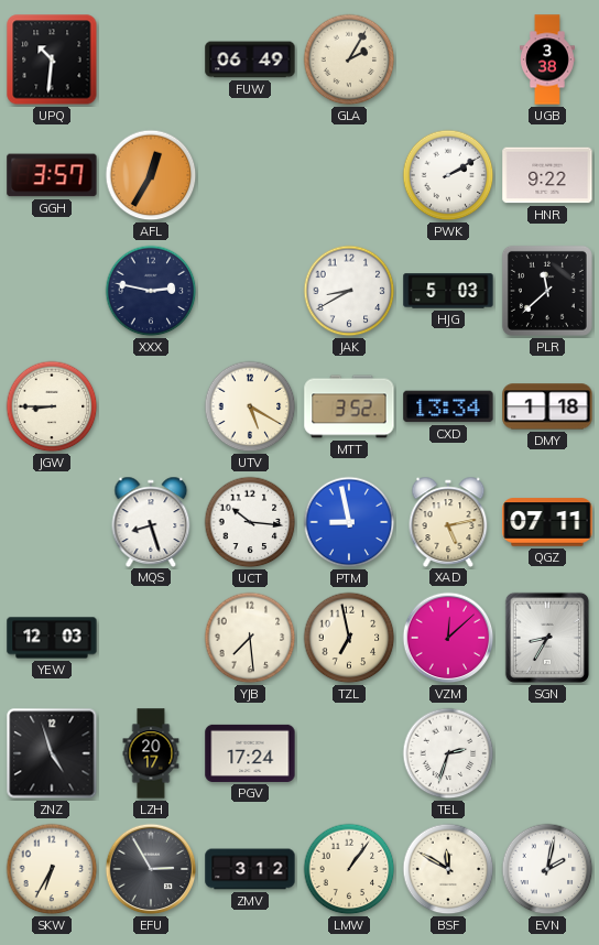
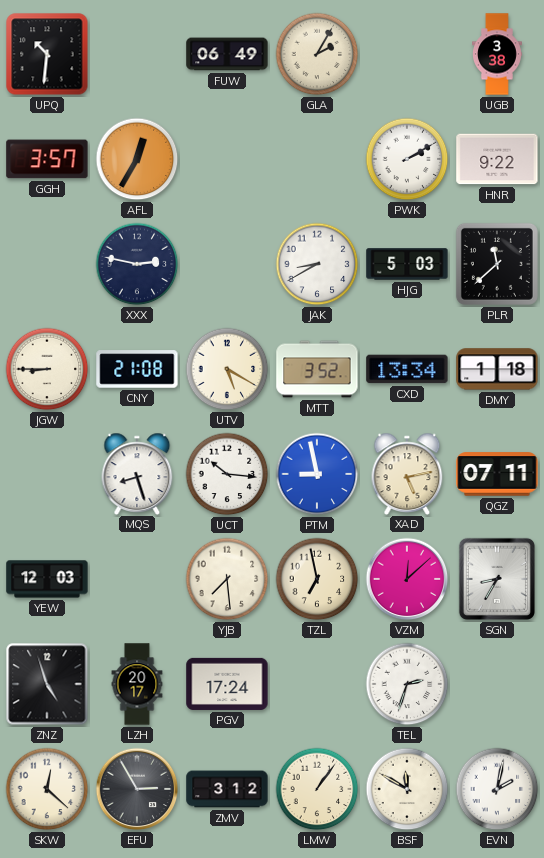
CNY: none -> 21:08 (137, 369)
SKW: 6:35 -> 12:22 (47, 789)
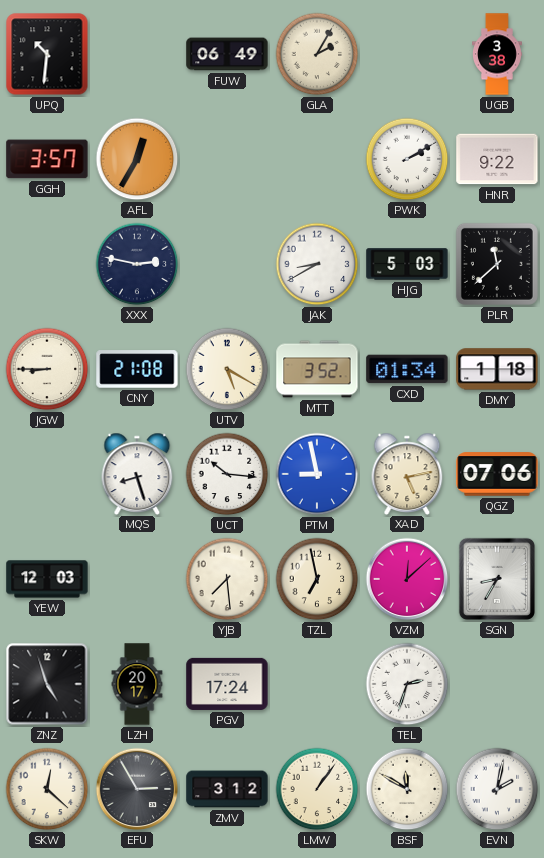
CXD: 13:34 -> 01:34 (407, 369)
QGZ: 07:11 -> 07:06 (497, 474)
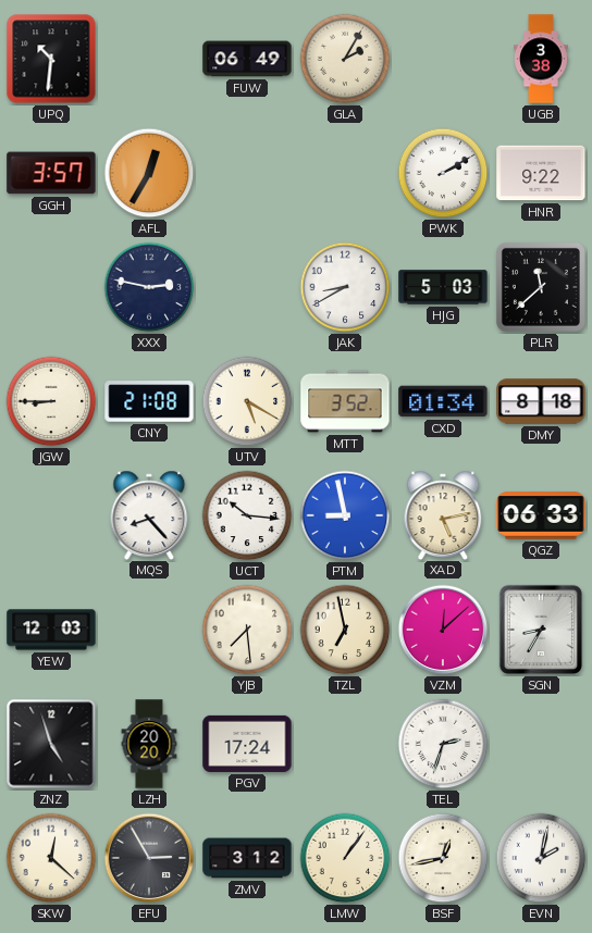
DMY: 1:18 -> 8:18 (541, 401)
MQS: 8:27 -> 8:23 (149, 514)
QGZ: 07:06 -> 06:33 (541, 515)
LZH: 20:17 -> 20:20 (149, 744)
BSF: 11:50 -> 12:43 (443, 858)
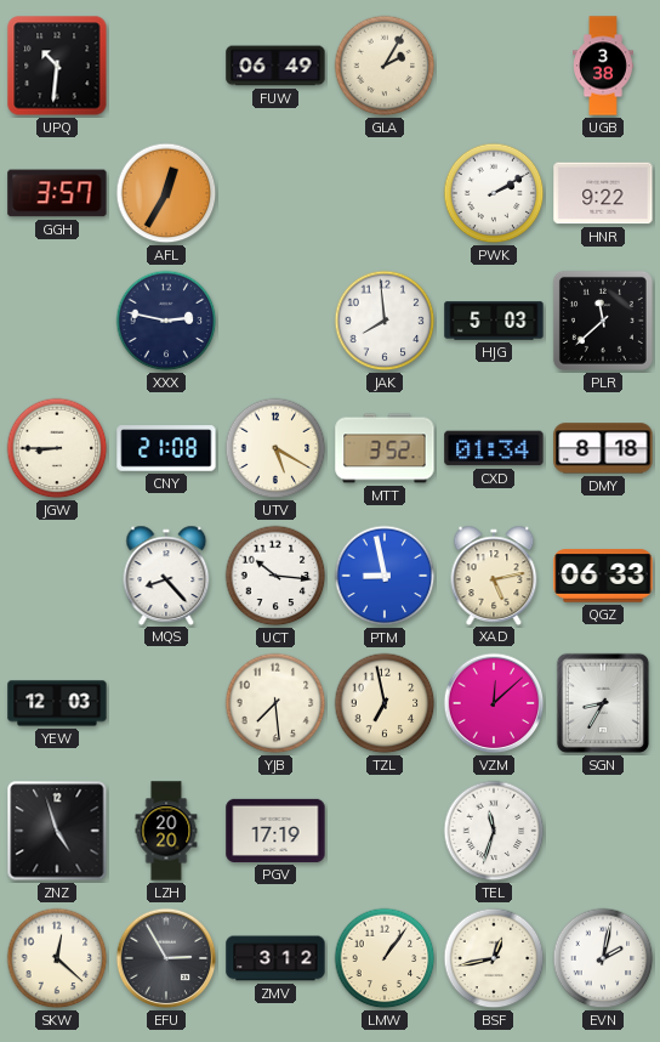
JAK: 8:40 -> 7:59 (385, 321)
PGV: 17:24 -> 17:19 (275, 831)
TEL: 2:33 -> 11:33 (494, 831)
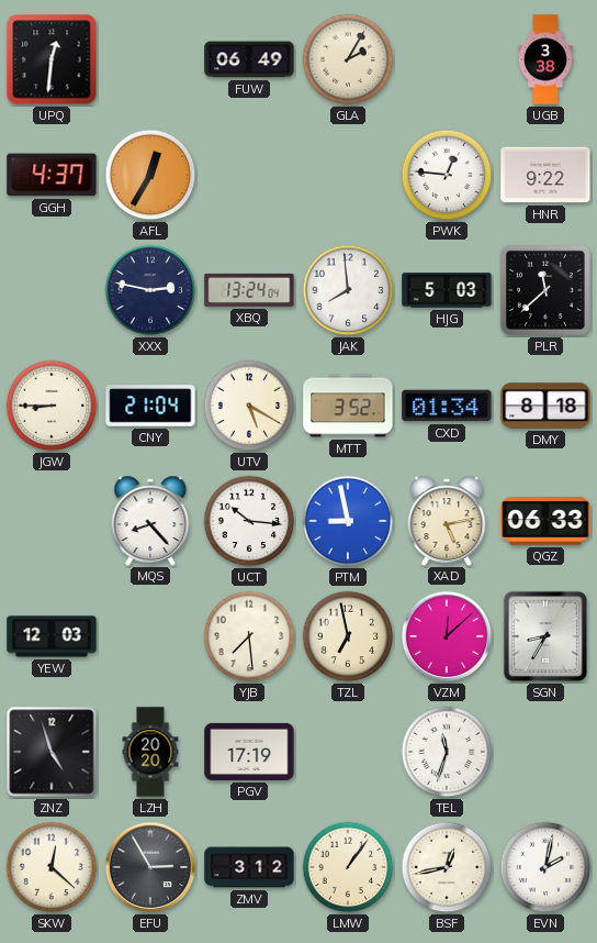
UPQ: 10:31 -> 12:31 (52, 59)
GGH: 3:57 -> 4:37 (52, 175)
PWK: 2:10 -> 12:46 (447, 175)
XBQ: none -> 13:24 (249, 290)
CNY: 21:08 -> 21:04 (150, 406)
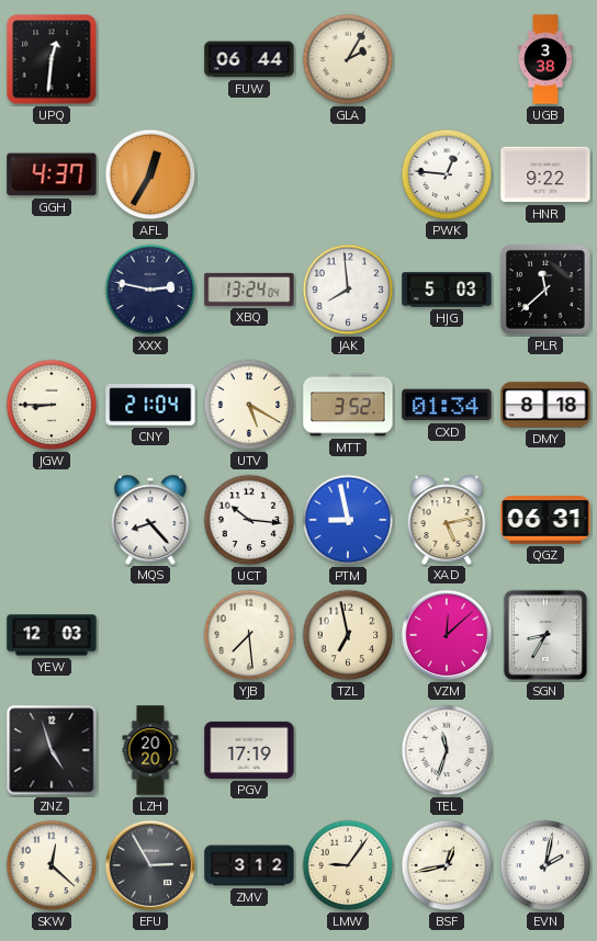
FUW: 06:49 -> 06:44 (249, 59)
QGZ: 06:33 -> 06:31 (545, 520)
LMW: 1:06 -> 9:06 (348, 865)
